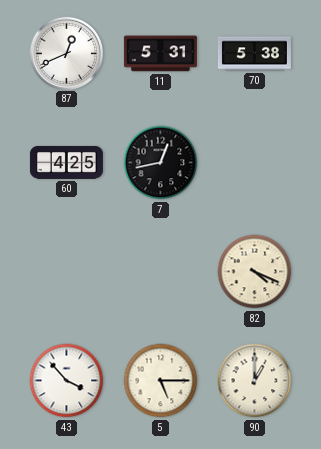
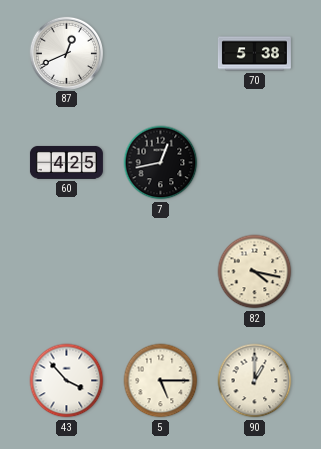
11: 5:31 -> none (160, 54)
82: 4:19 -> 4:17 (255, 272)
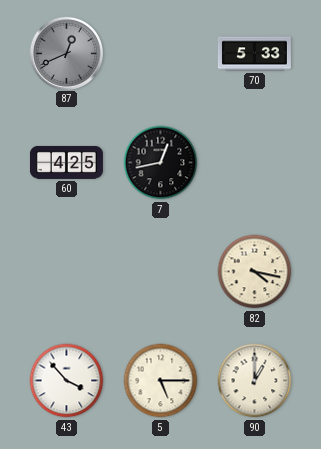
87 dial: white -> grey (66, 53)
70: 5:38 -> 5:33 (254, 54)
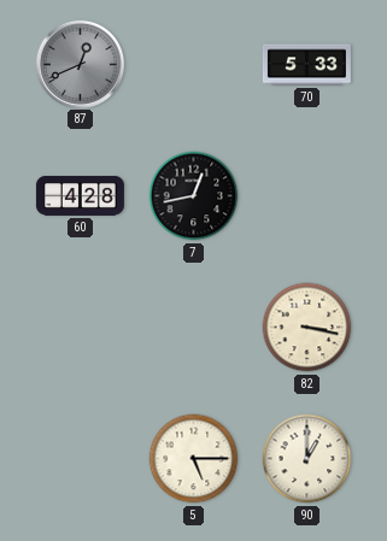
60: 4:25 -> 4:28 (80, 195)
82: 4:17 -> 3:17 (307, 328)
43: 3:53 -> none (67, 381)
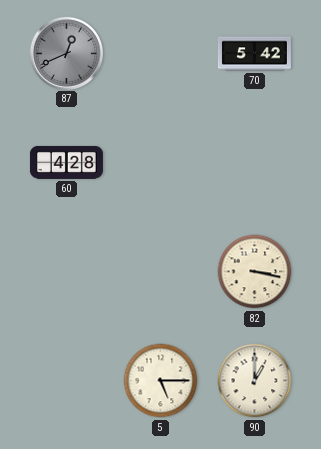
70: 5:33 -> 5:42 (254, 54)
7: 12:43 -> none (194, 196)
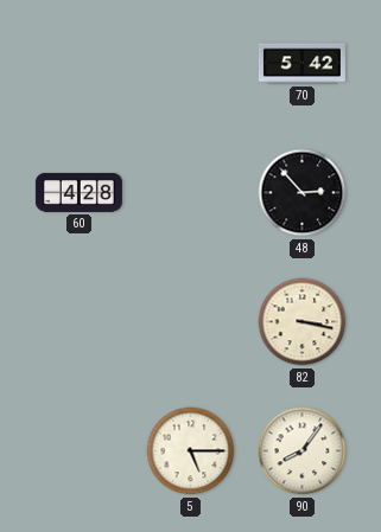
87: 12:41 -> none (66, 53)
48: none -> 2:53 (303, 193)
90: 1:00 -> 8:06 (303, 451)
